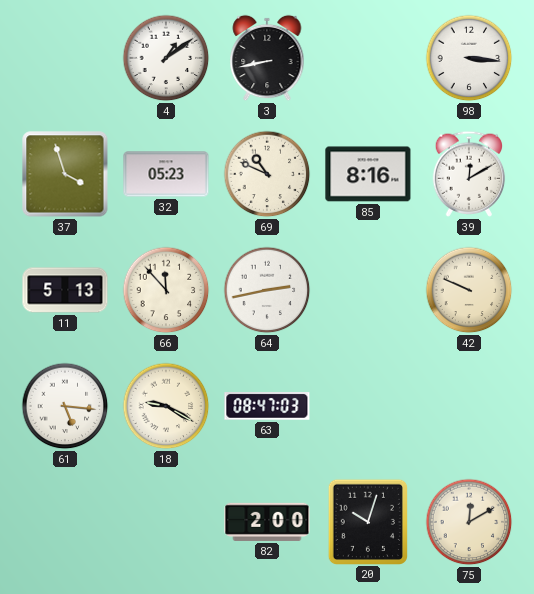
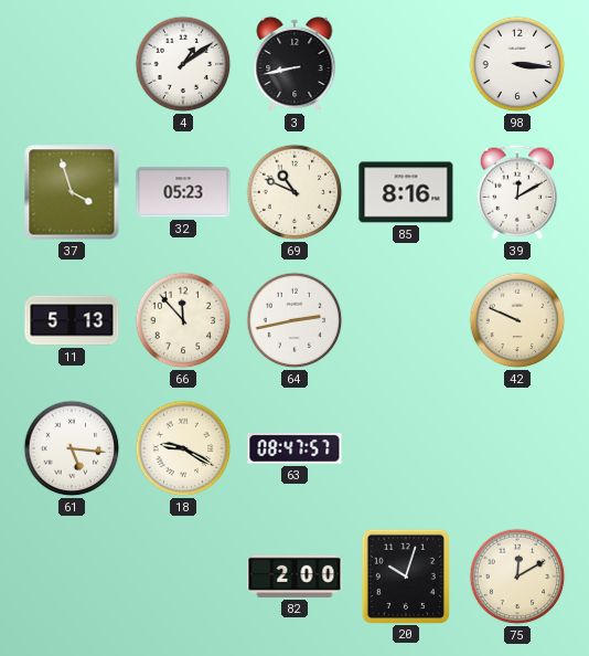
63: 08:47:03 -> 08:47:57 (294, 448)
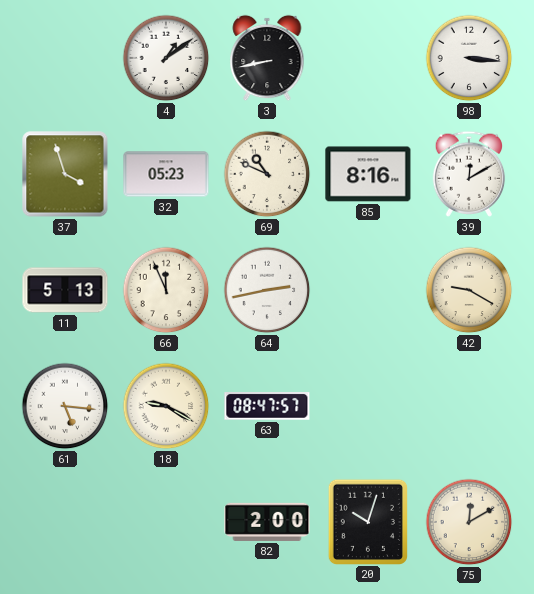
66: 11:53 -> 11:56 (166, 290)
42: 9:49 -> 9:20 (469, 290)
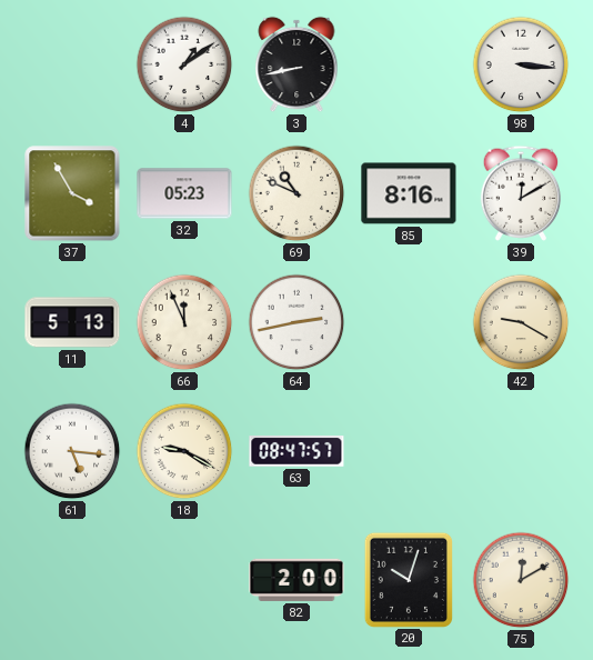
37: 3:57 -> 3:55 (72, 193)
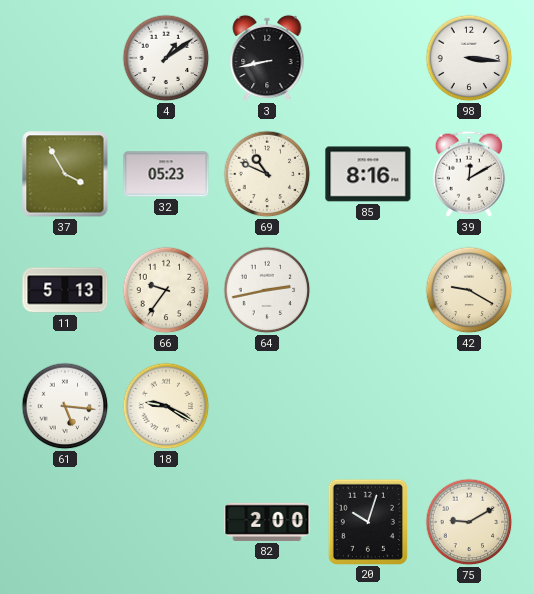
66: 11:56 -> 9:36 (166, 290)
63: 08:47 -> none (296, 451)
75: 12:10 -> 9:10 (469, 522)
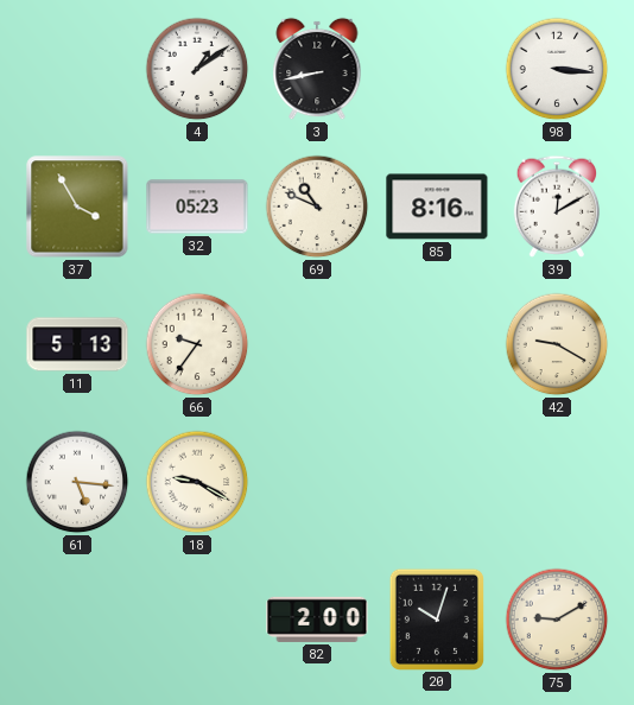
64: 2:43 -> none (267, 290)
